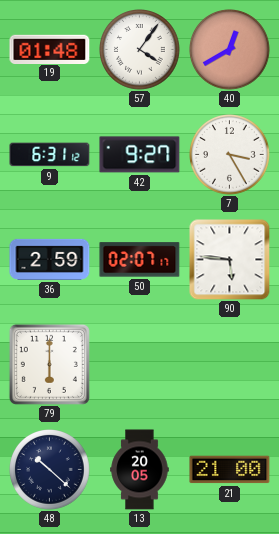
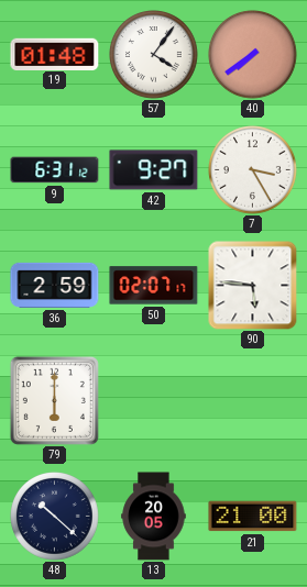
40: 12:40 -> 7:39 (253, 55)
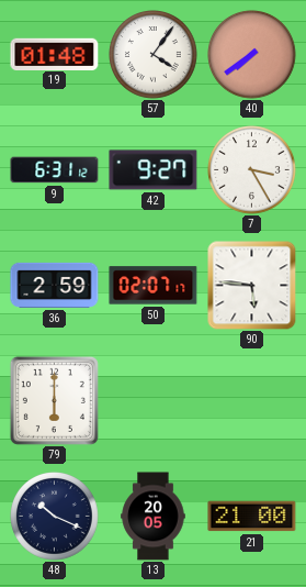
48: 10:22 -> 10:19 (55, 517)
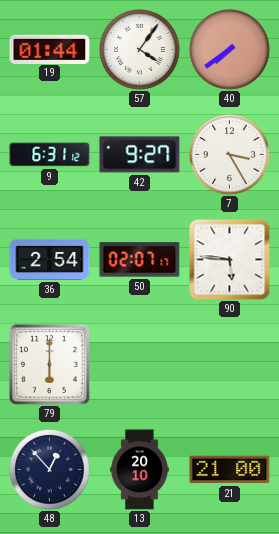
19: 01:48 -> 01:44 (50, 49)
36: 2:59 -> 2:54 (50, 259)
48: 10:19 -> 12:53 (50, 470)
13: 20:05 -> 20:10 (140, 470)
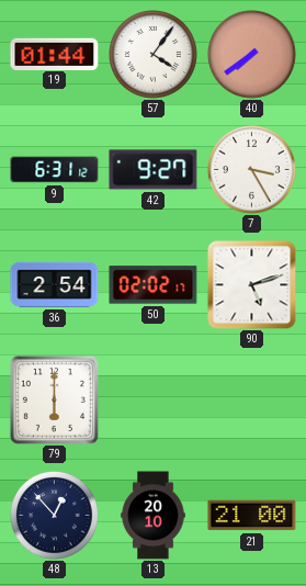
50: 02:07 -> 02:02 (154, 285)
90: 5:46 -> 5:12 (252, 285)
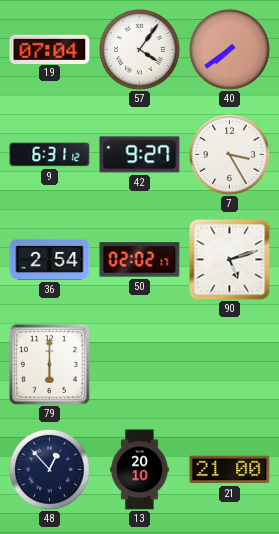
19: 01:44 -> 07:04 (50, 49)
